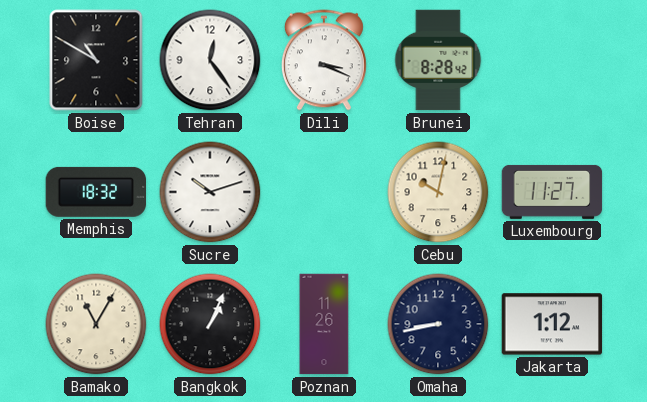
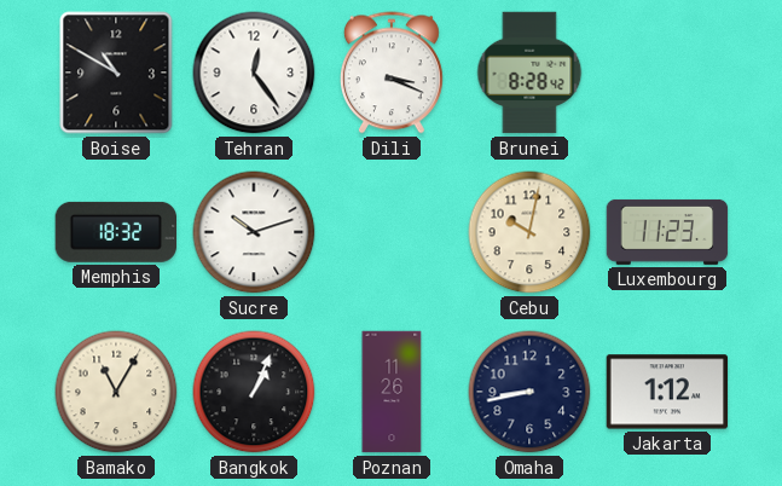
Luxembourg: 11:27 -> 11:23 (667, 232)
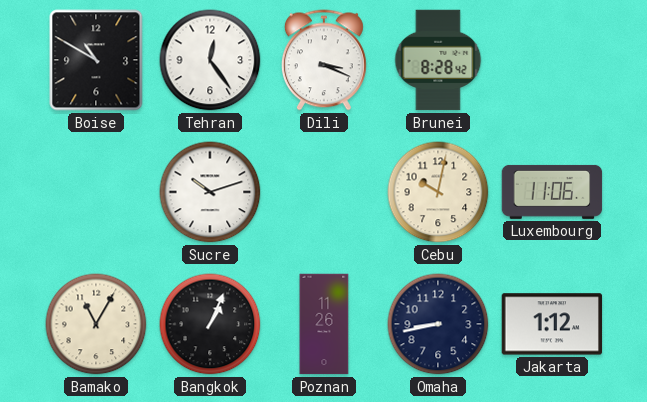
Memphis: 18:32 -> none (116, 232)
Luxembourg: 11:23 -> 11:06 (552, 192)
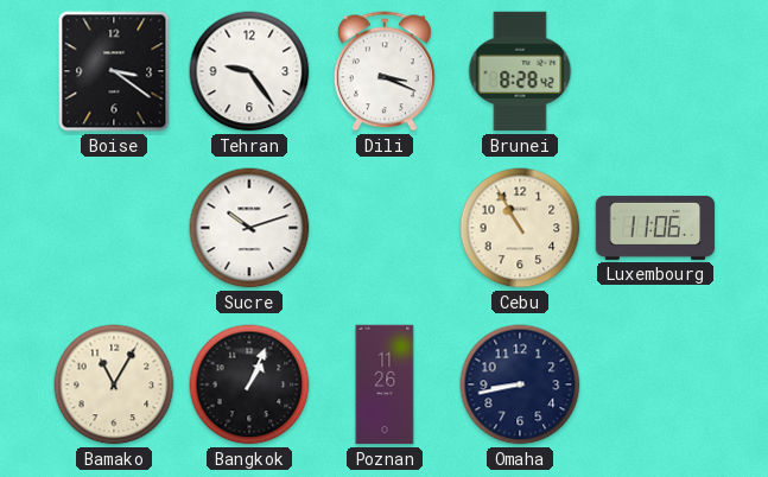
Boise: 10:50 -> 3:21 (114, 71)
Tehran: 12:24 -> 9:24 (249, 71)
Cebu: 10:02 -> 10:55 (520, 228)
Jakarta: 1:12 -> none (552, 324)
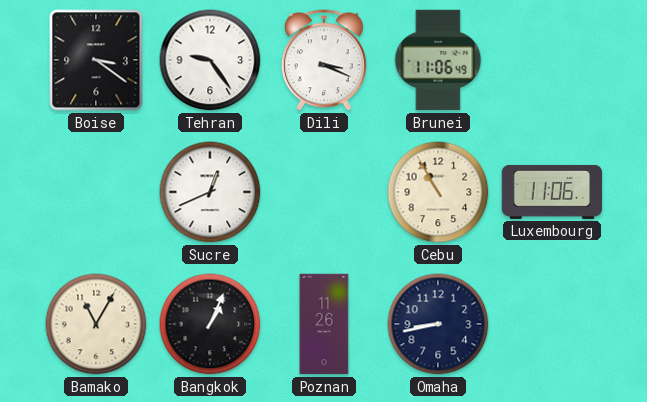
Brunei: 8:28 -> 11:06 (438, 60)
Sucre: 10:12 -> 12:41 (210, 192)
